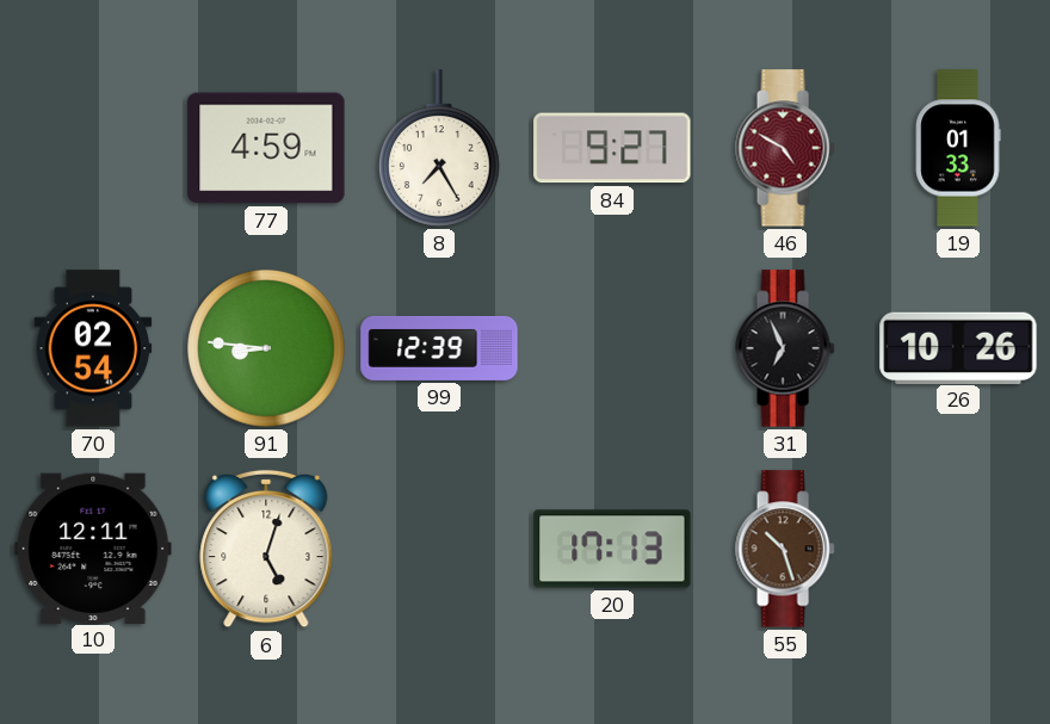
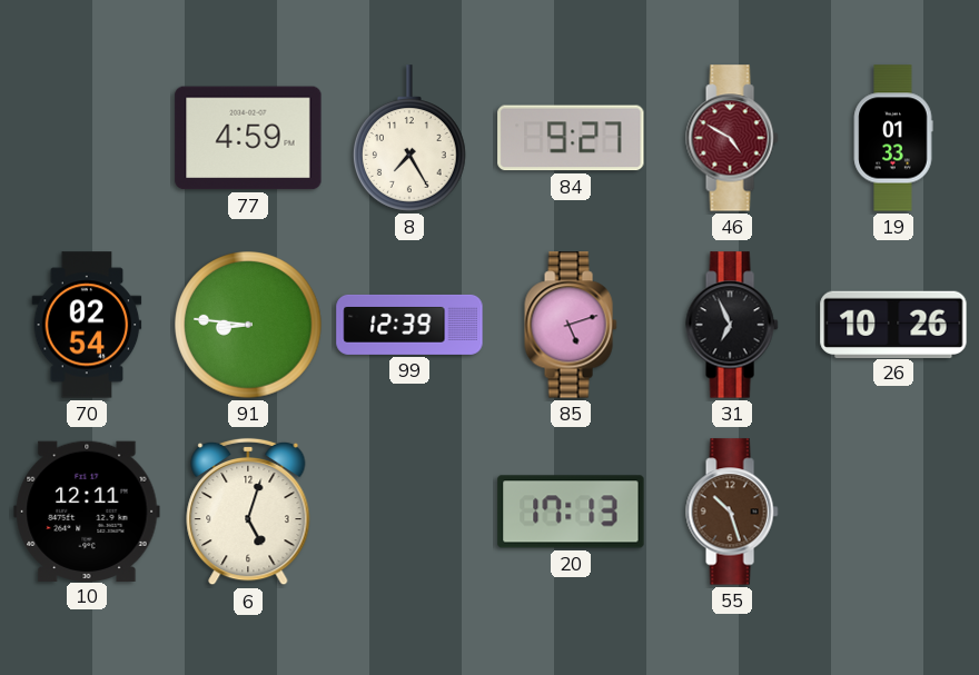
85: none -> 5:12 (571, 325)
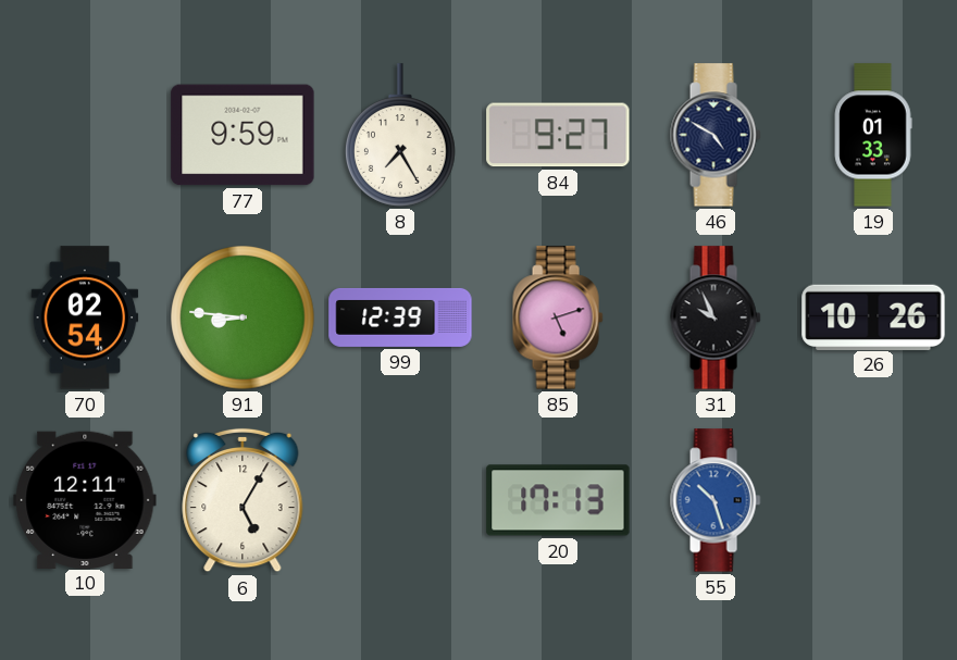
77: 4:59 -> 9:59 (243, 135)
46 dial: burgundy -> navy (716, 135)
31: 6:56 -> 9:56 (716, 317)
6: 5:03 -> 5:05 (243, 500)
55 dial: brown -> blue (716, 500)
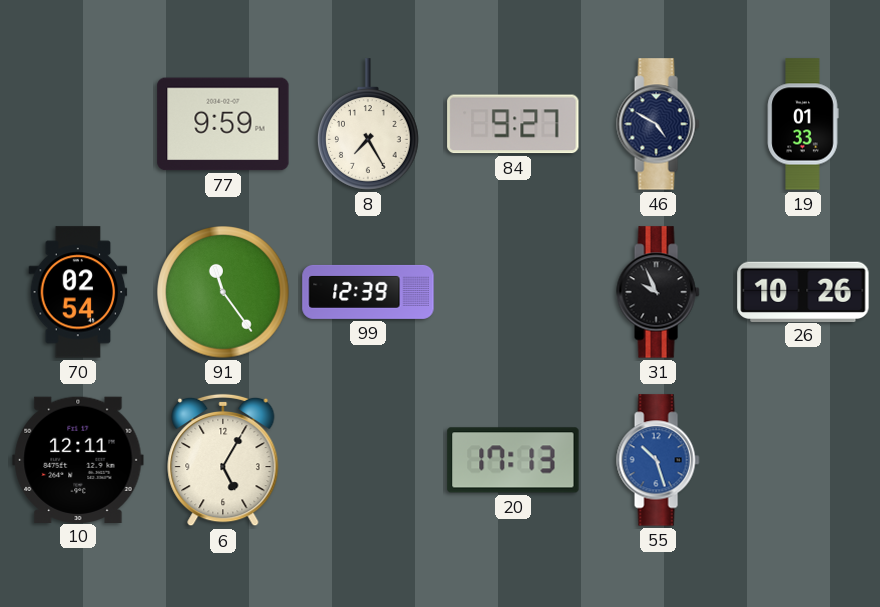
91: 8:46 -> 11:24 (223, 292)
85: 5:12 -> none (558, 317)
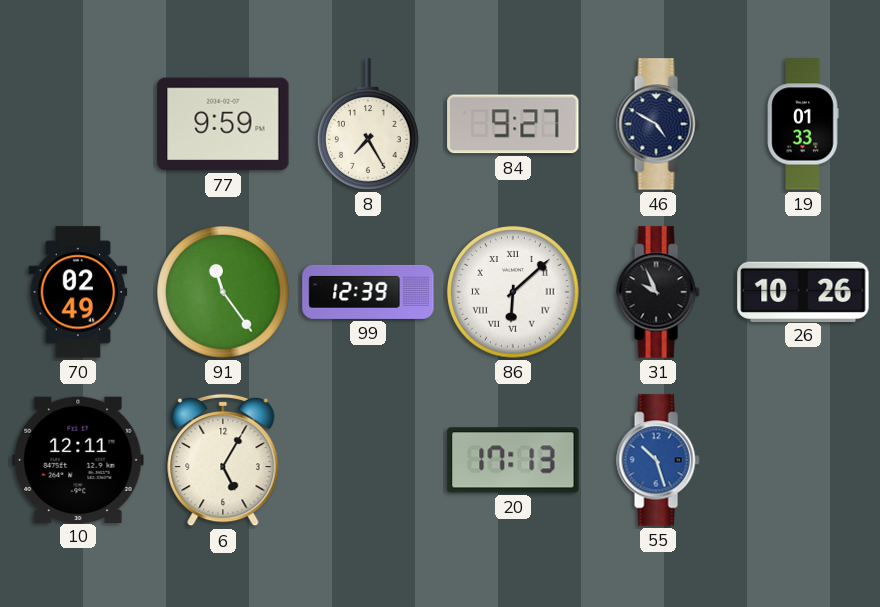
70: 02:54 -> 02:49 (78, 292)
86: none -> 6:08 (513, 292)
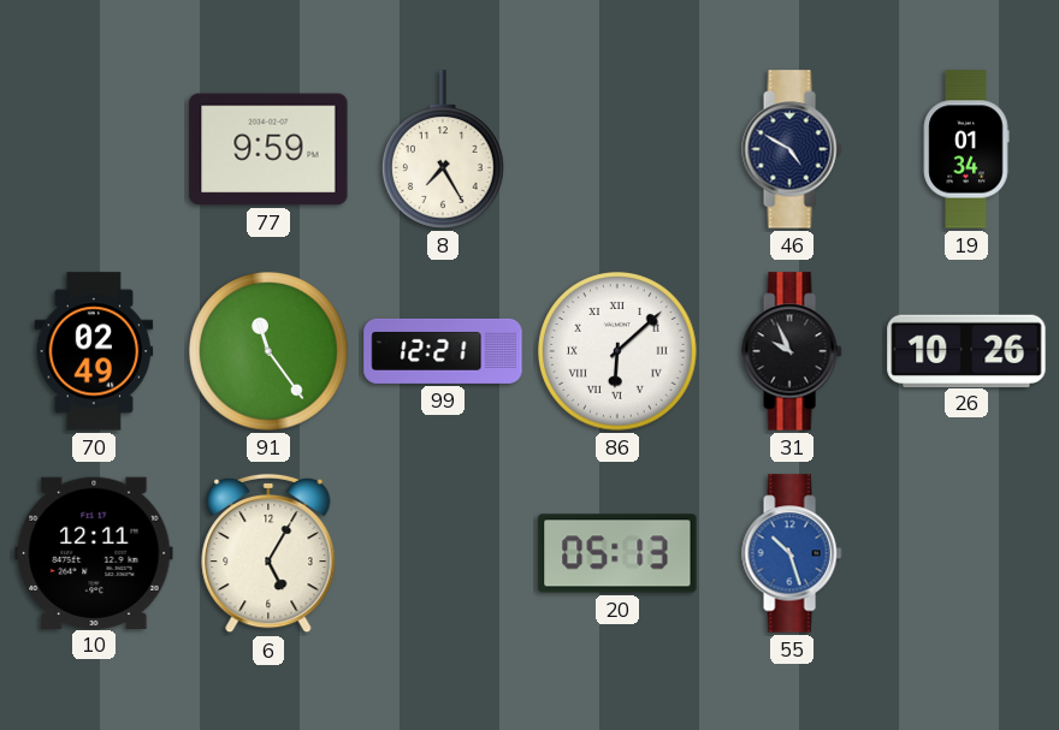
84: 9:27 -> none (513, 124)
19: 01:33 -> 01:34 (966, 149)
99: 12:39 -> 12:21 (443, 351)
20: 17:13 -> 05:13 (617, 553)
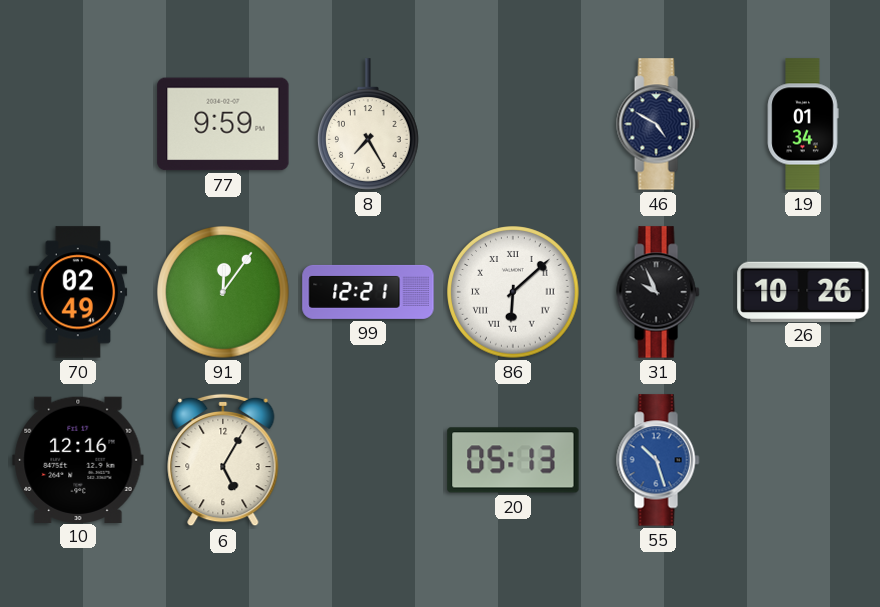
91: 11:24 -> 12:06 (223, 292)
10: 12:11 -> 12:16 (78, 459)
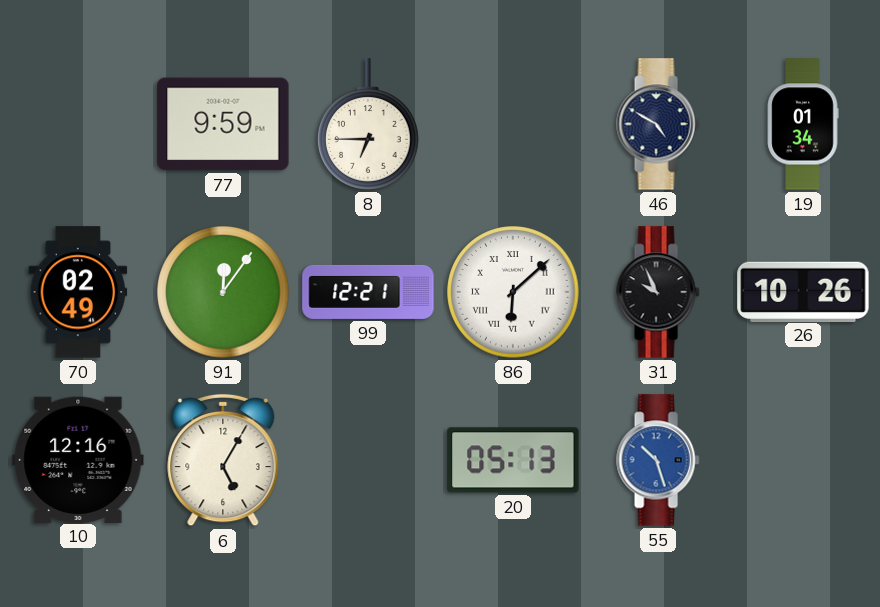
8: 7:25 -> 6:45 (369, 124)
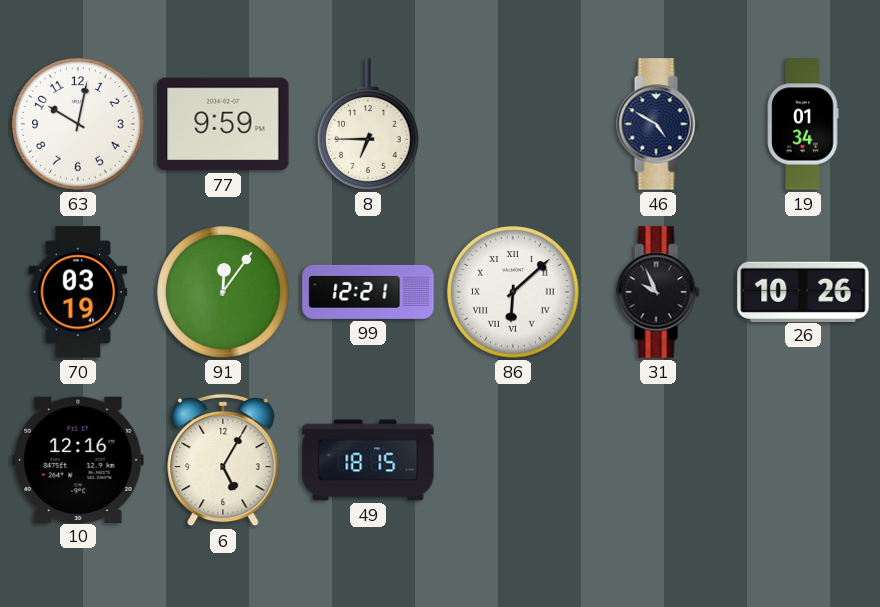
63: none -> 10:02 (78, 124)
70: 02:49 -> 03:19 (78, 292)
49: none -> 18:15 (368, 460)
20: 05:13 -> none (513, 460)
55: 10:27 -> none (658, 460)
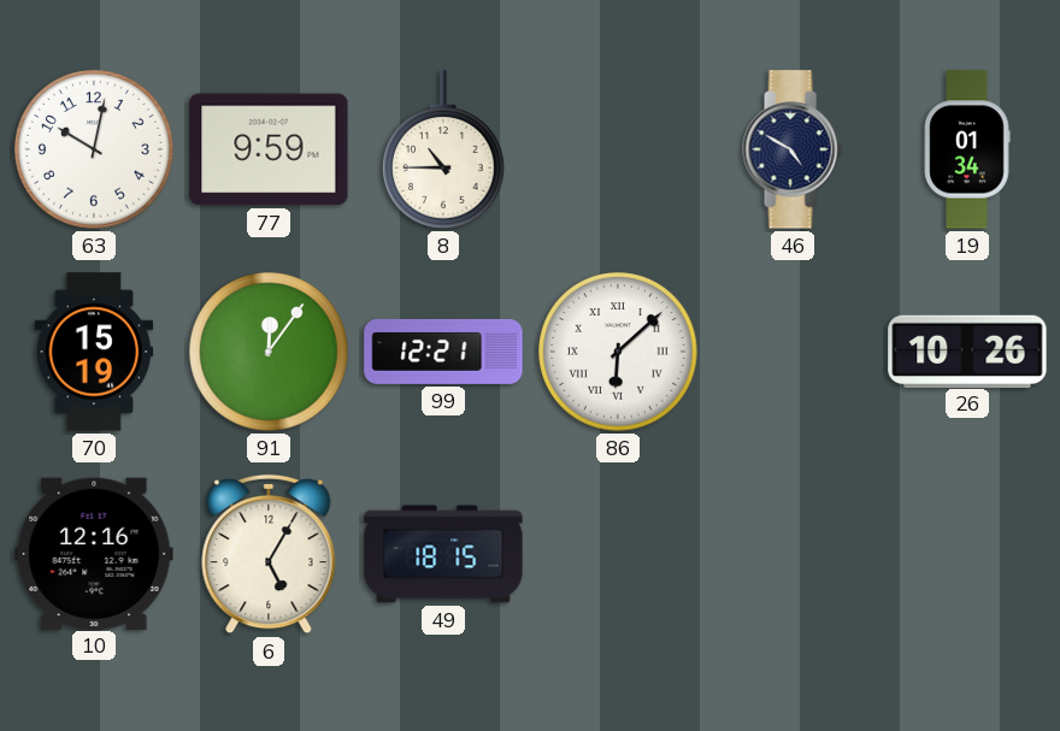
8: 6:45 -> 10:45 (444, 149)
70: 03:19 -> 15:19 (94, 352)
31: 9:56 -> none (658, 292)
